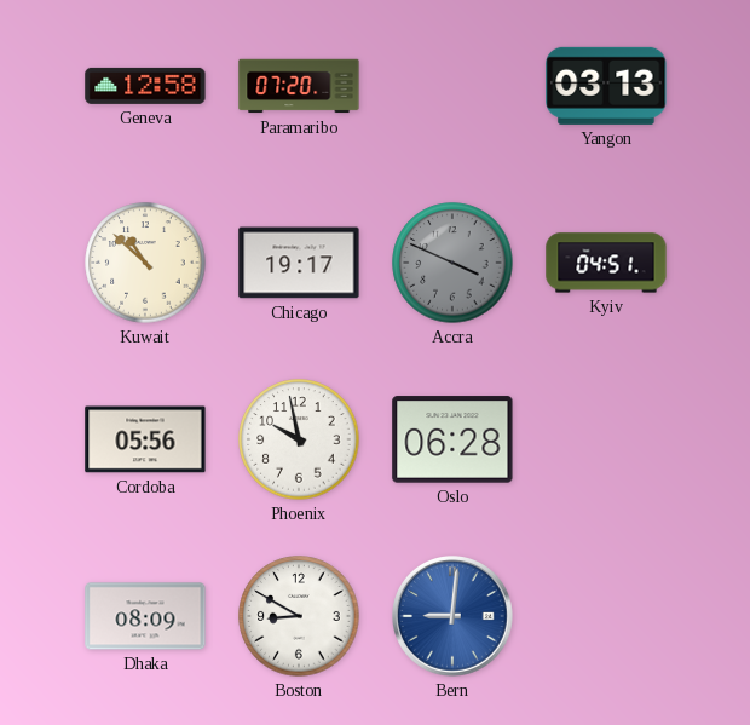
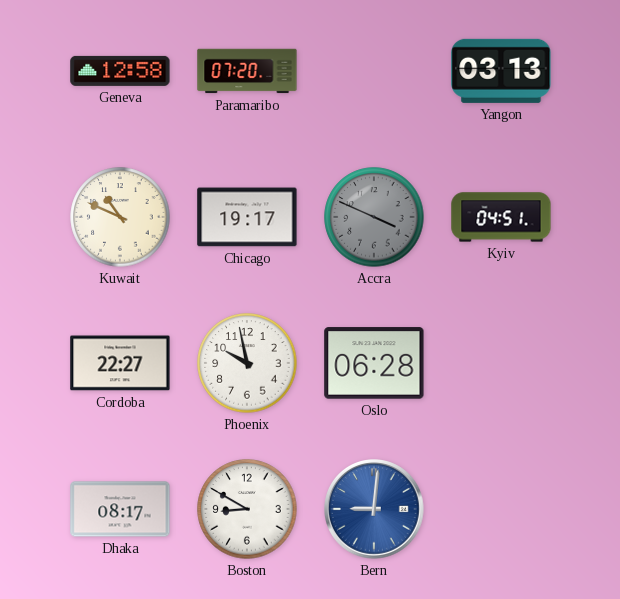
Kuwait: 10:52 -> 10:49 (120, 217)
Cordoba: 05:56 -> 22:27 (120, 363)
Dhaka: 08:09 -> 08:17 (120, 509)
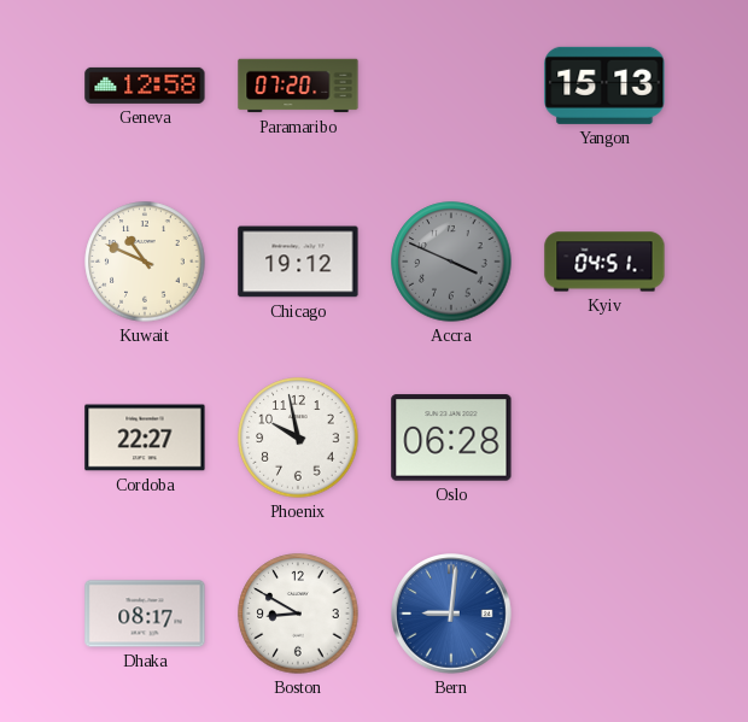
Yangon: 03:13 -> 15:13 (604, 86)
Chicago: 19:17 -> 19:12 (298, 262)
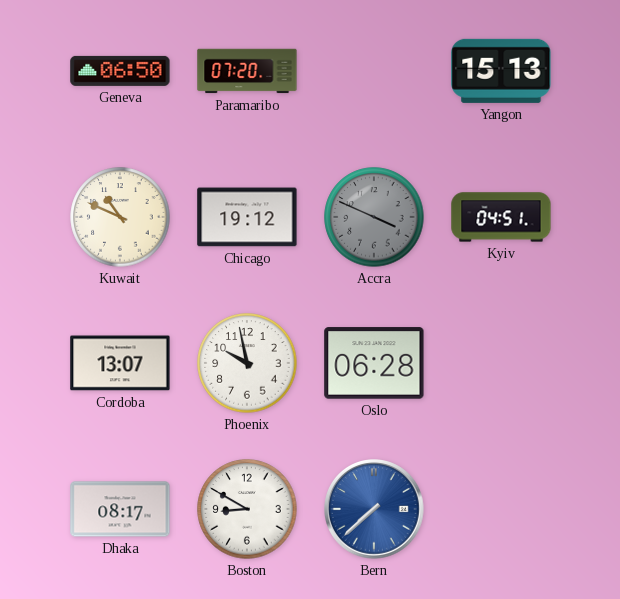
Geneva: 12:58 -> 06:50 (120, 71)
Cordoba: 22:27 -> 13:07 (120, 363)
Bern: 9:01 -> 7:38 (375, 510)
